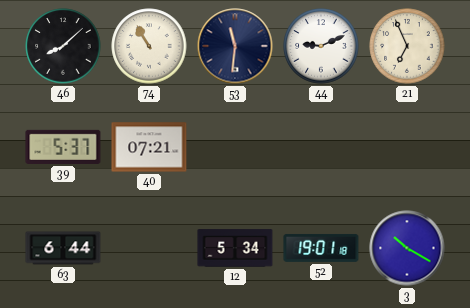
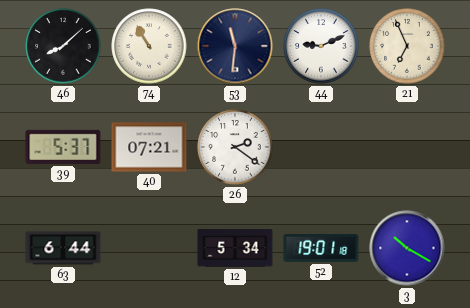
26: none -> 2:21 (235, 147)
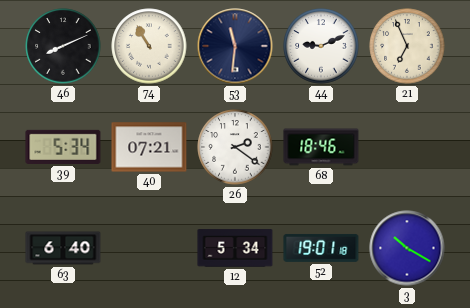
46: 8:08 -> 8:11 (63, 46)
39: 5:37 -> 5:34 (63, 147)
68: none -> 18:46 (321, 147)
63: 6:44 -> 6:40 (63, 248)
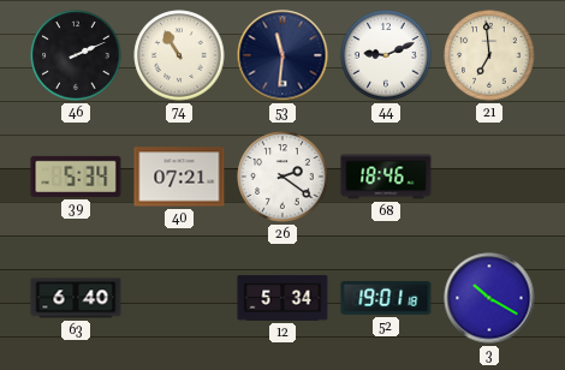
46: 8:11 -> 2:11 (76, 55)
21: 6:56 -> 6:59 (489, 55)
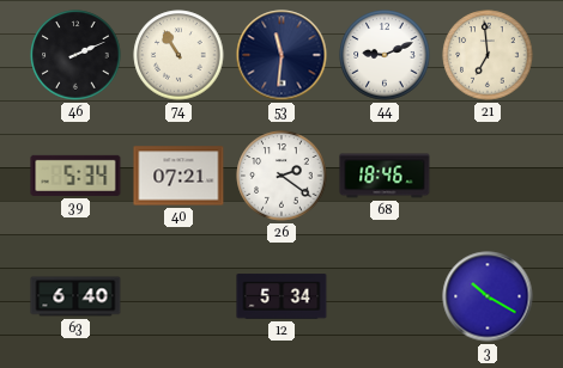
52: 19:01 -> none (386, 298)
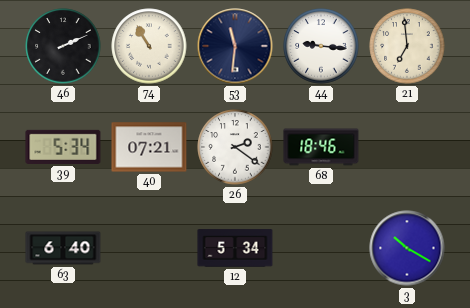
44: 9:11 -> 9:16 (321, 46)
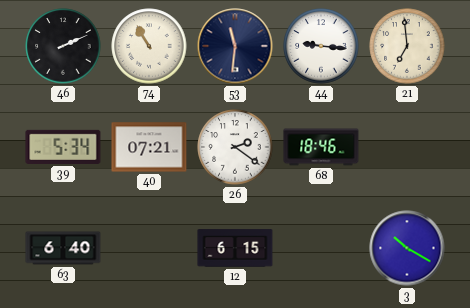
12: 5:34 -> 6:15 (235, 248)
